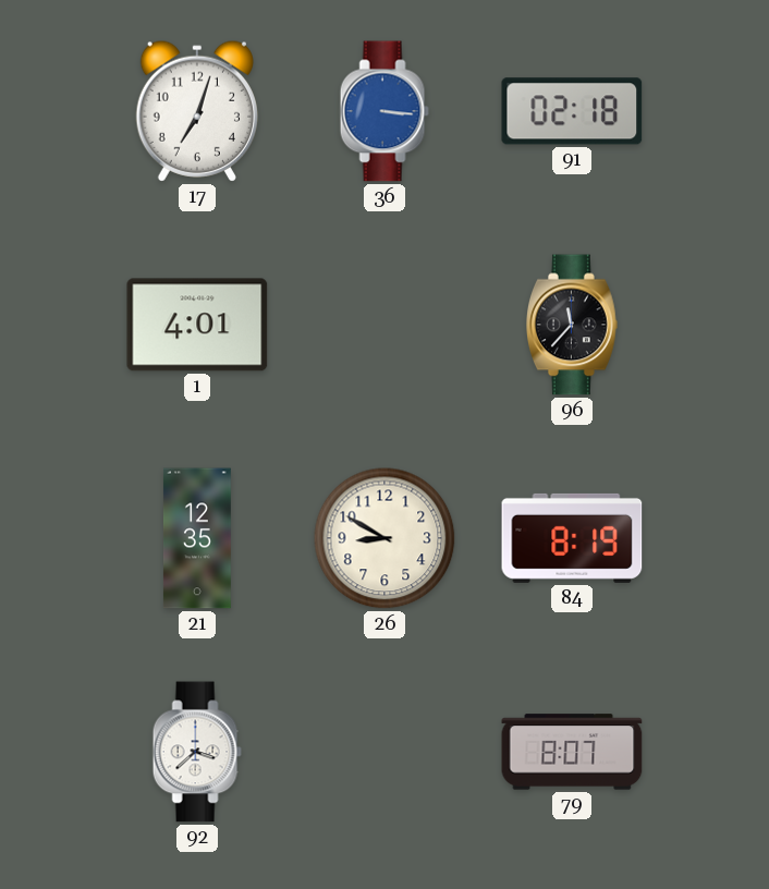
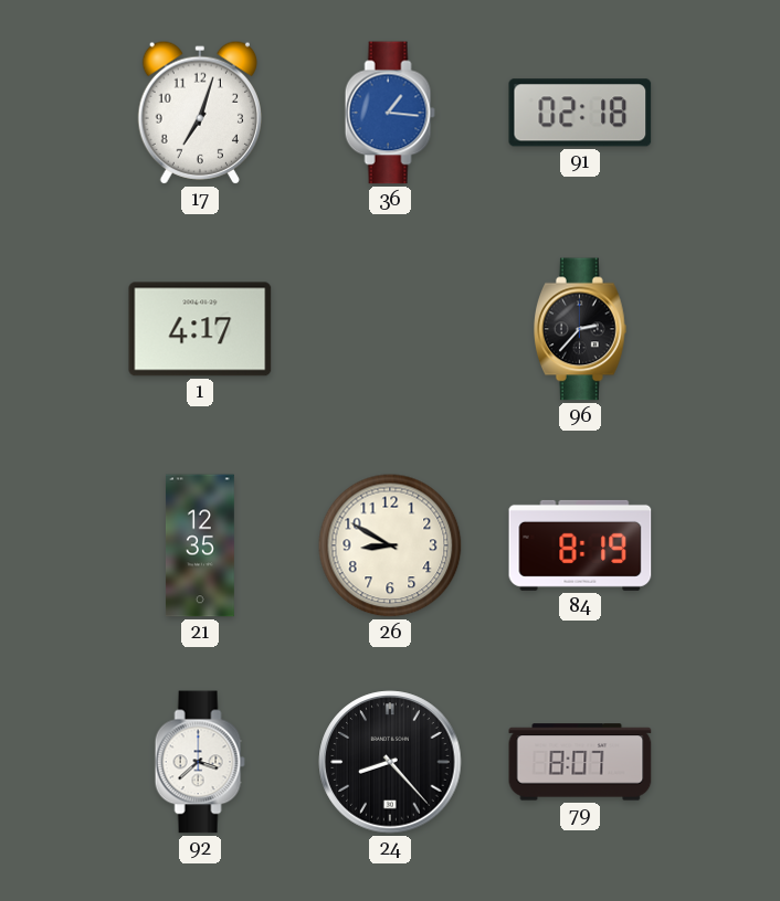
36: 3:16 -> 1:16 (390, 113)
1: 4:01 -> 4:17 (200, 329)
96: 11:37 -> 2:37 (581, 329)
24: none -> 8:23 (390, 762)
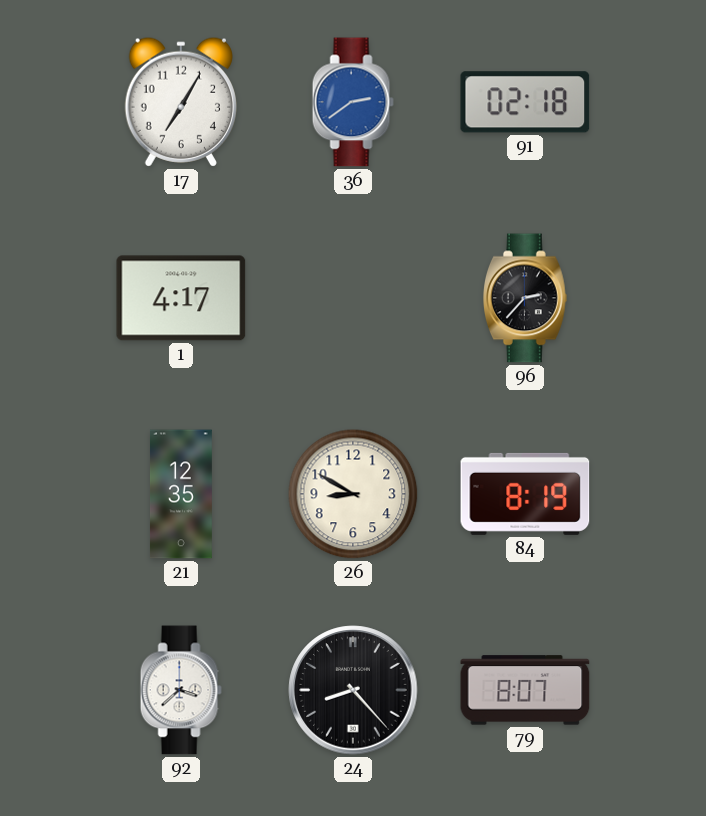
17: 7:03 -> 7:05 (181, 102)
36: 1:16 -> 2:39 (353, 102)
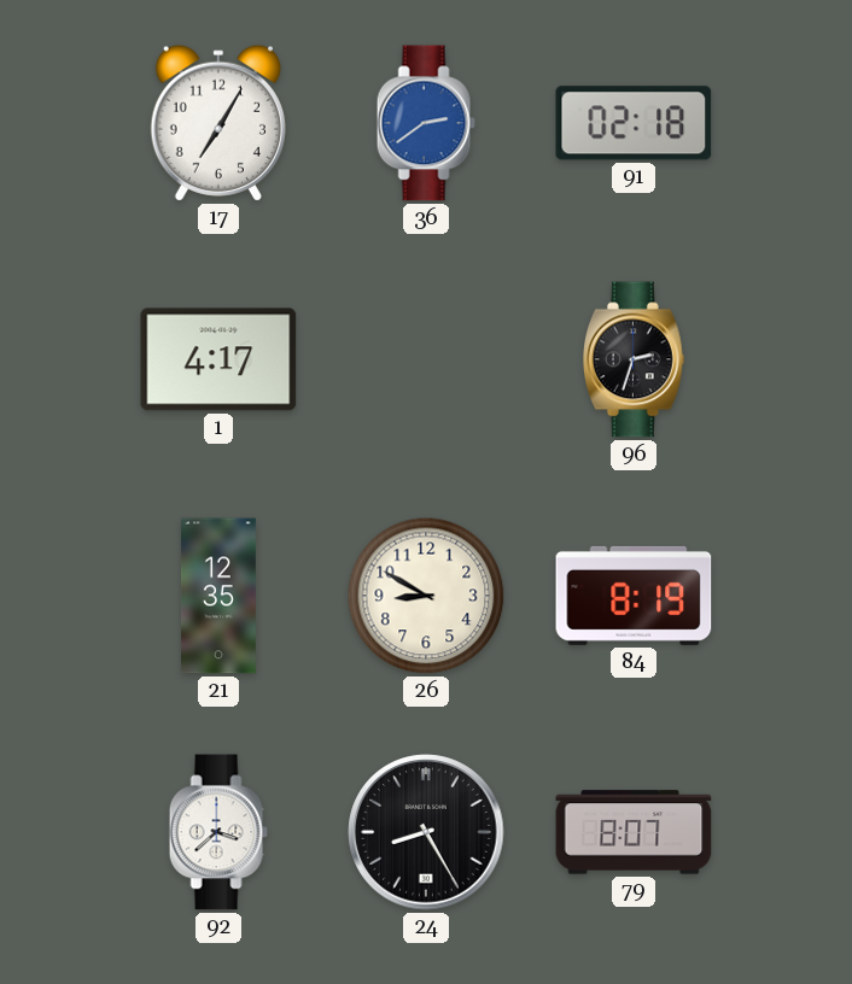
96: 2:37 -> 2:33 (635, 359)
24: 8:23 -> 8:25 (426, 832)
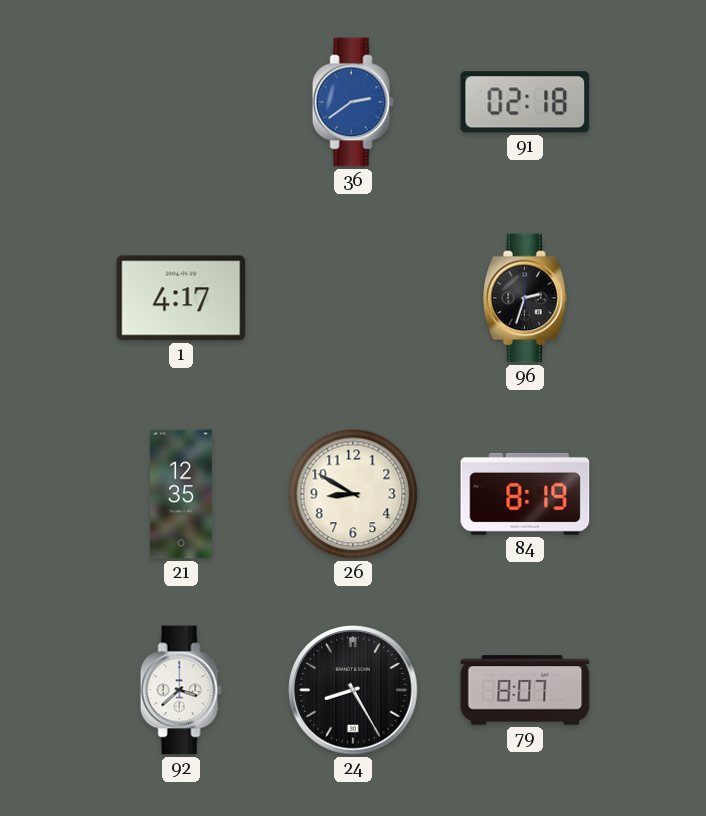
17: 7:05 -> none (218, 123)
